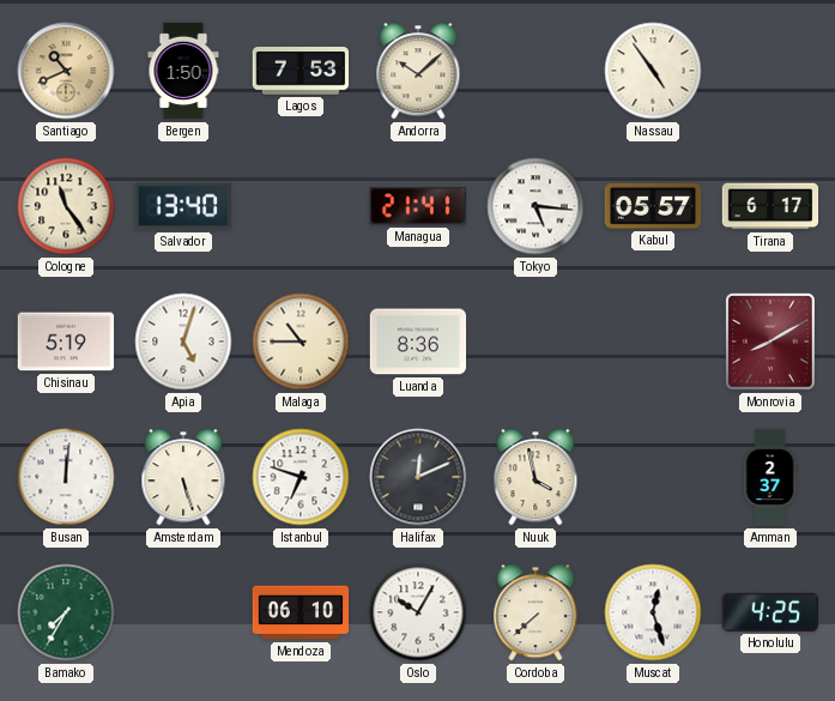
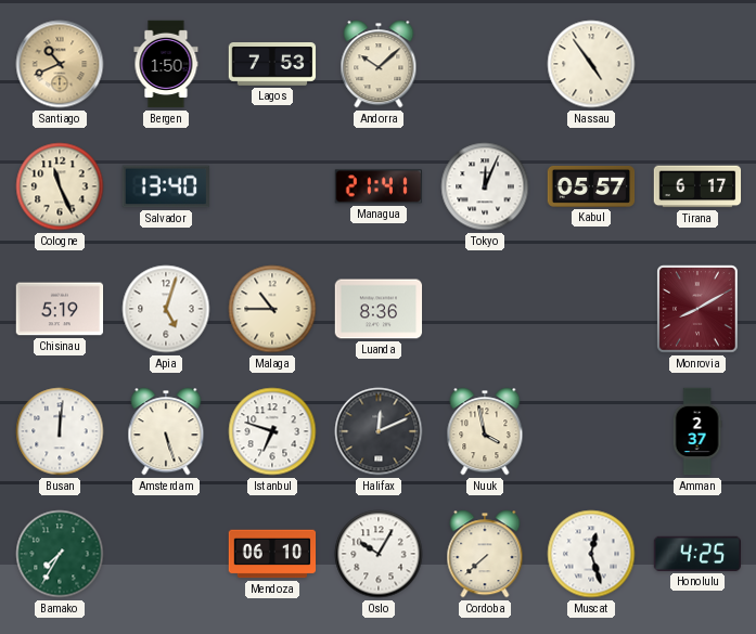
Cologne: 11:24 -> 11:26 (60, 186)
Tokyo: 5:16 -> 12:04 (485, 186)
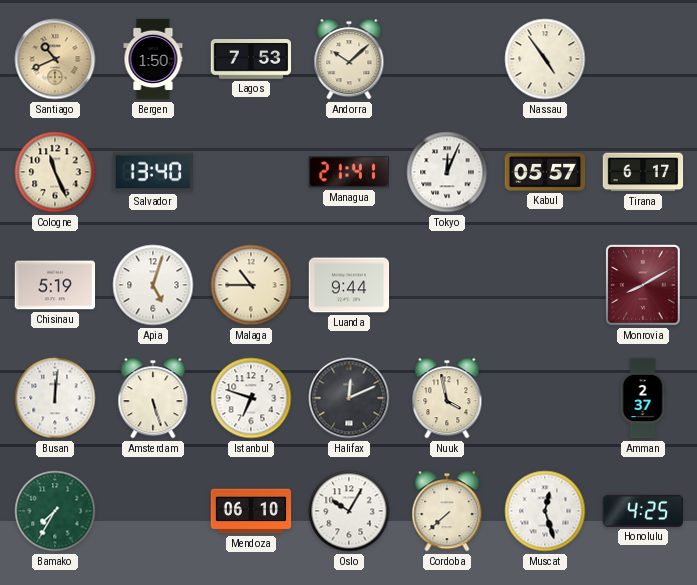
Luanda: 8:36 -> 9:44 (349, 285)
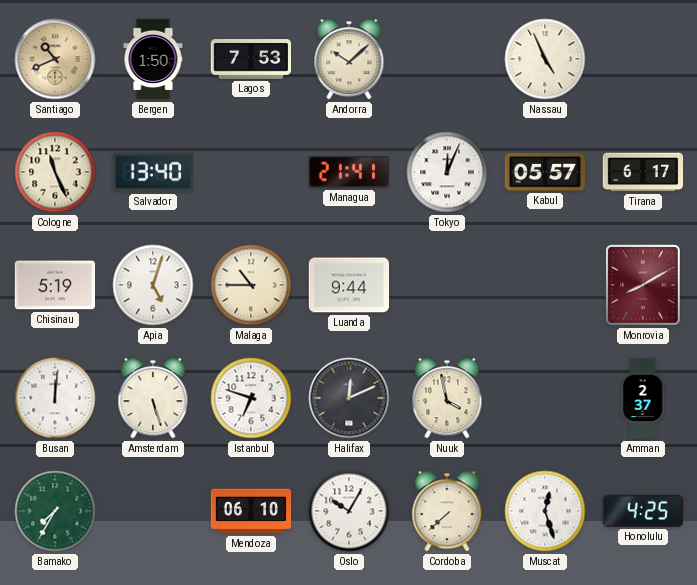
Nassau: 4:54 -> 4:56 (545, 59)
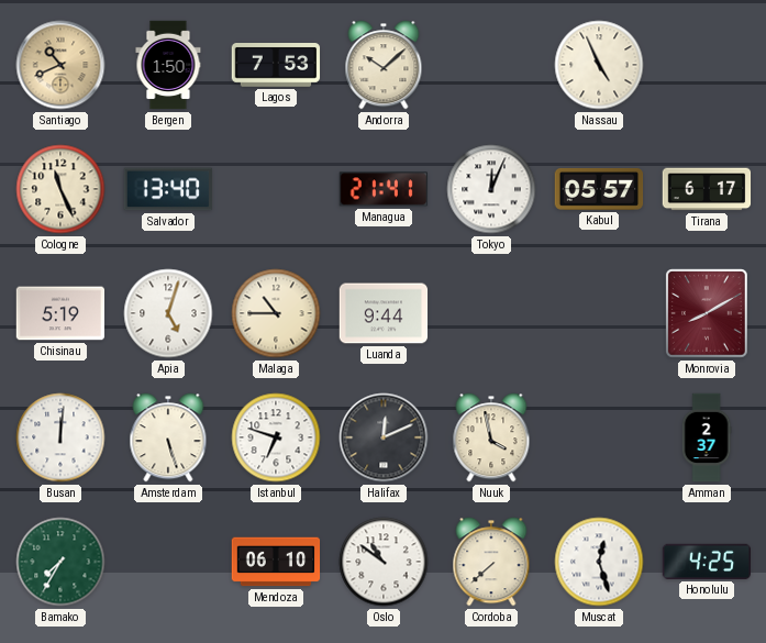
Oslo: 10:05 -> 10:51 (384, 562)
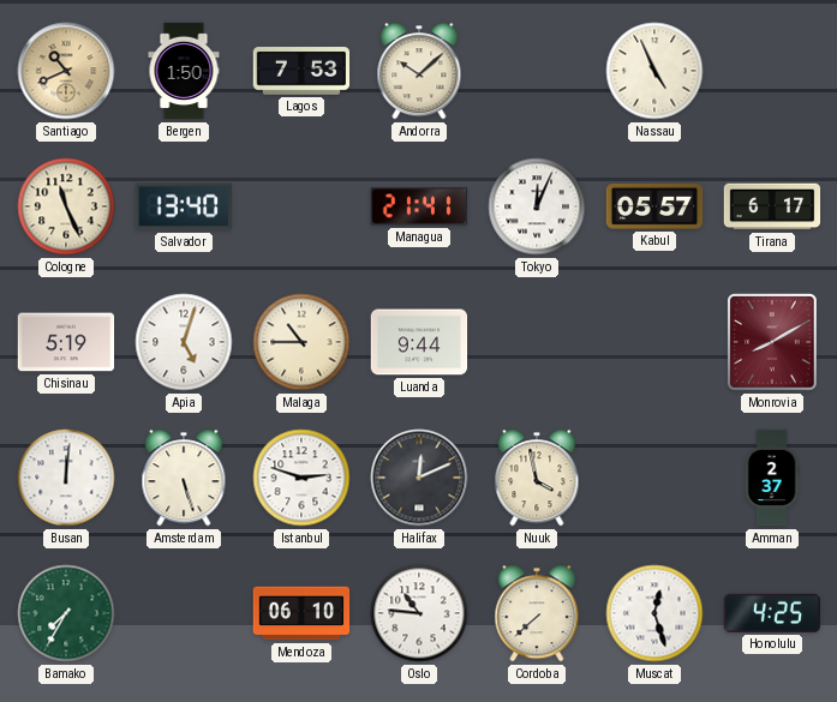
Istanbul: 6:48 -> 2:48 (301, 478)
Oslo: 10:51 -> 10:46 (419, 613)
